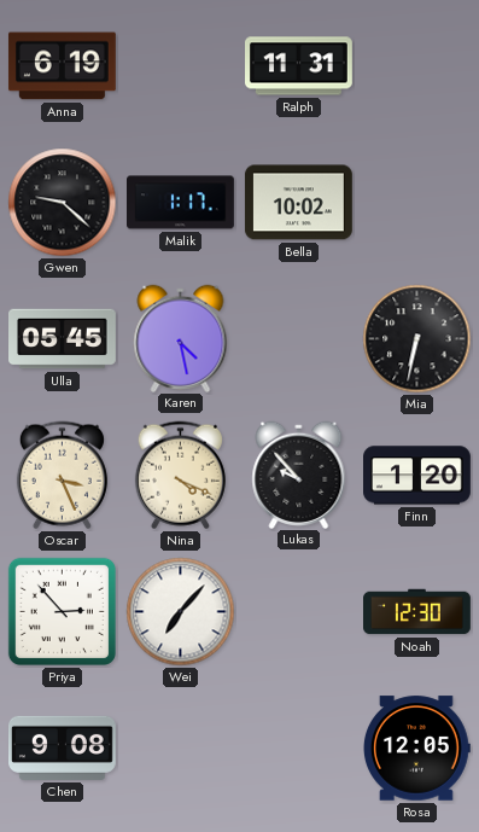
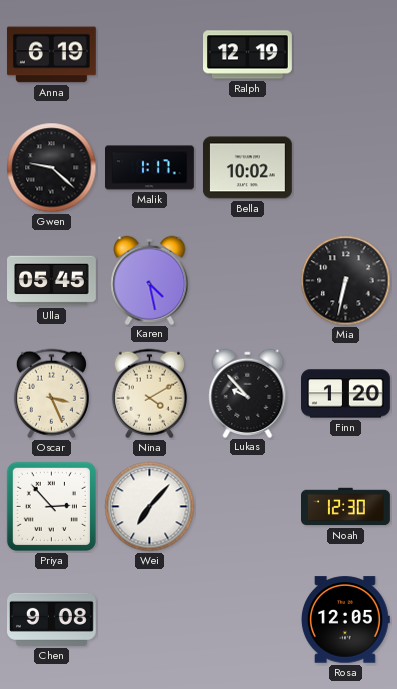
Ralph: 11:31 -> 12:19 (248, 55)
Nina: 4:19 -> 4:10 (149, 394)
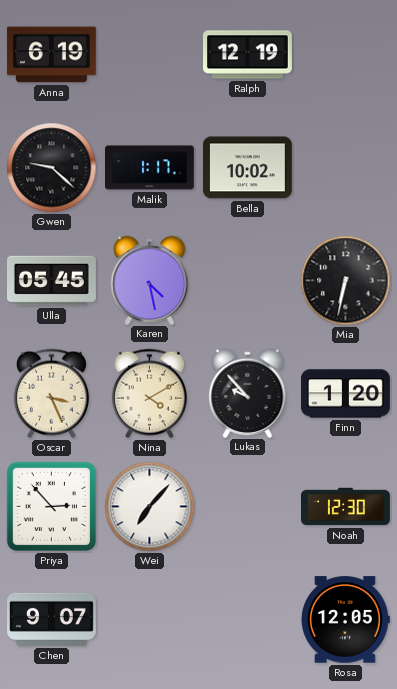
Chen: 9:08 -> 9:07 (52, 619)
